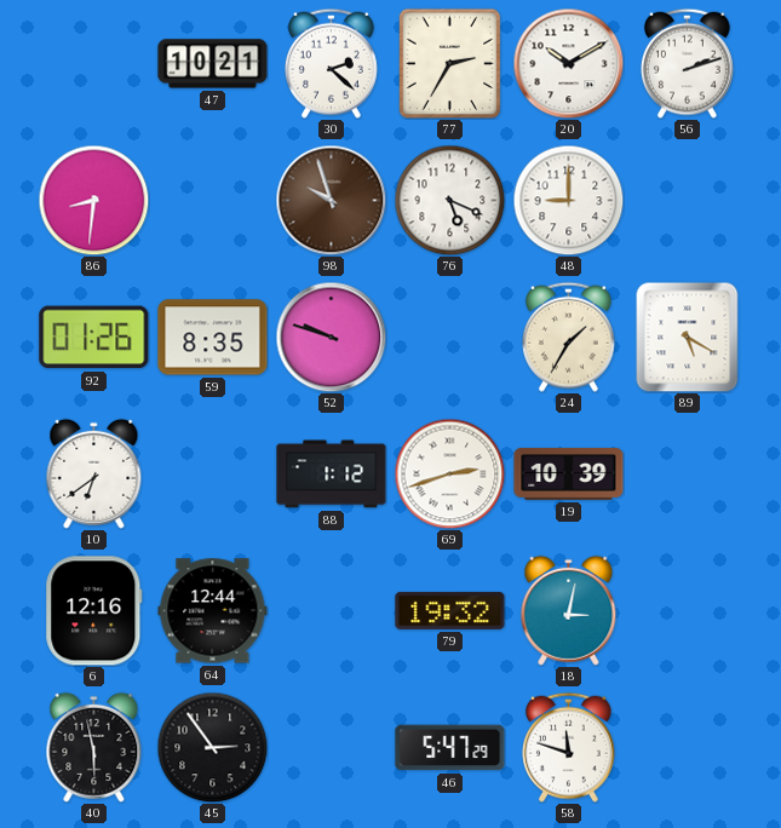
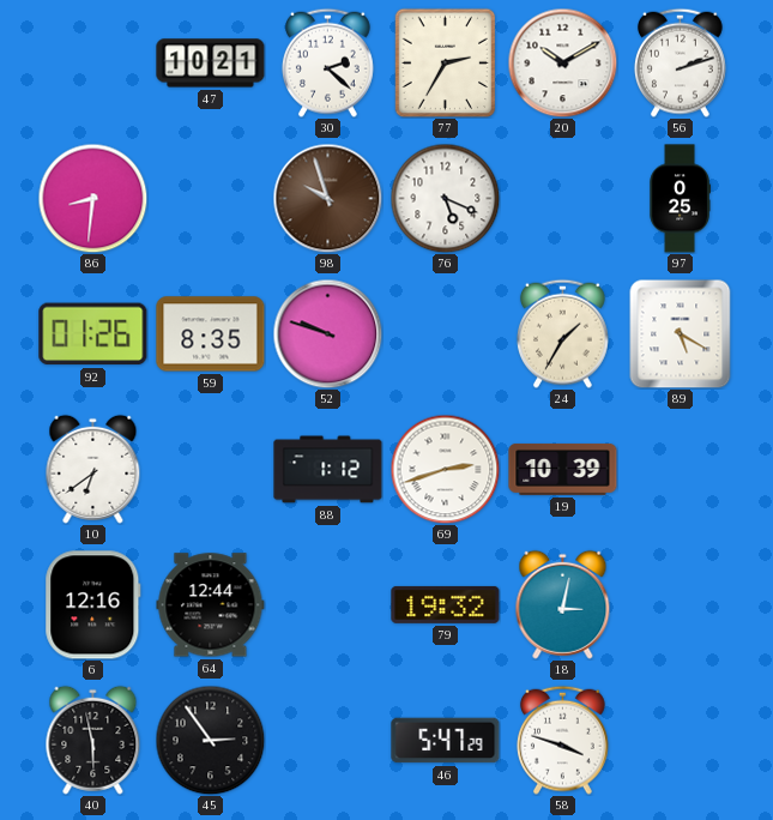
48: 9:00 -> none (568, 200)
97: none -> 0:25 (680, 199)
58: 11:48 -> 3:48 (562, 740)
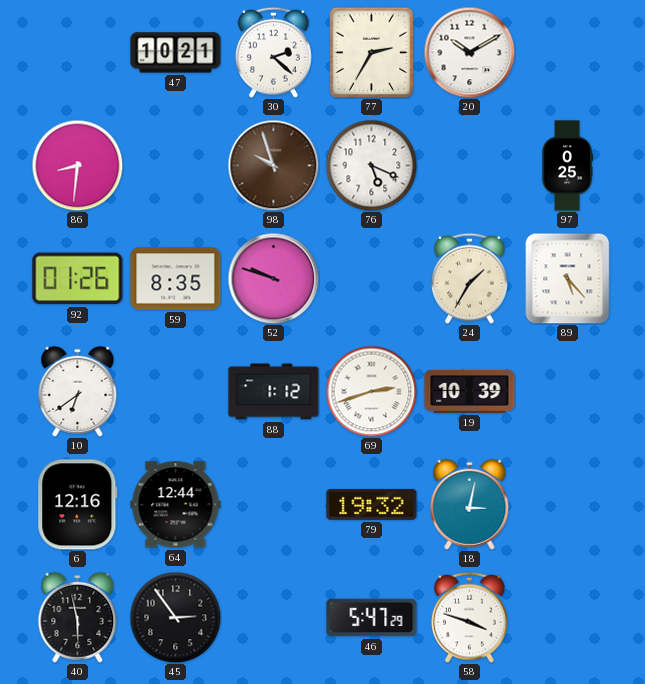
56: 2:12 -> none (680, 62)
89: 5:20 -> 5:23 (568, 278)
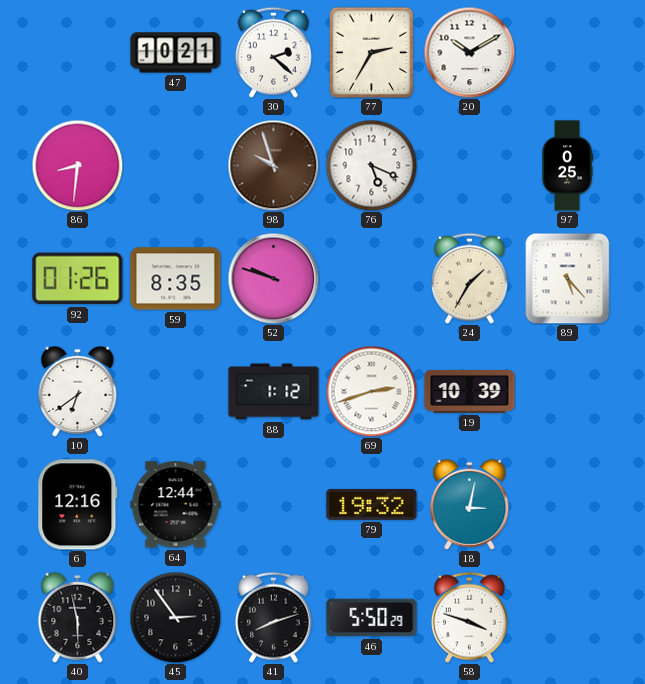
41: none -> 8:12 (273, 617)
46: 5:47 -> 5:50 (372, 618)
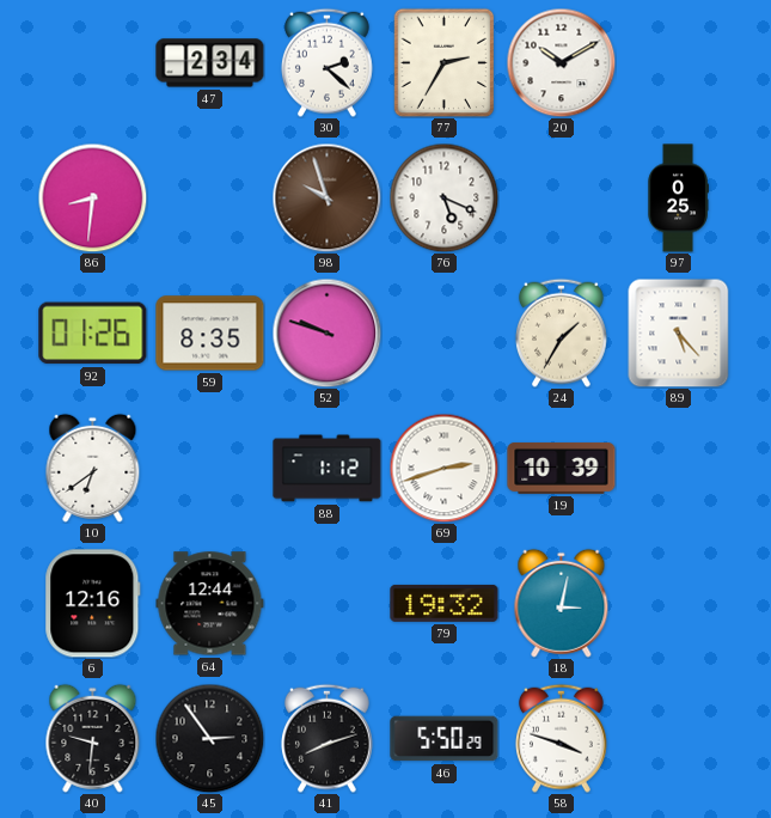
47: 10:21 -> 2:34 (210, 63)
40: 5:58 -> 9:31 (93, 738)
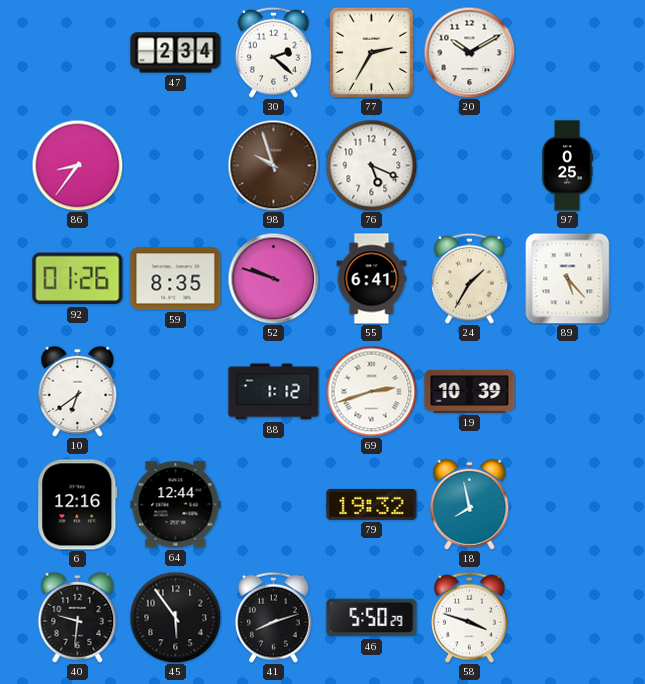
86: 8:31 -> 8:36 (77, 165)
55: none -> 6:41 (372, 279)
18: 3:02 -> 7:58 (470, 504)
45: 2:54 -> 5:54 (175, 617)
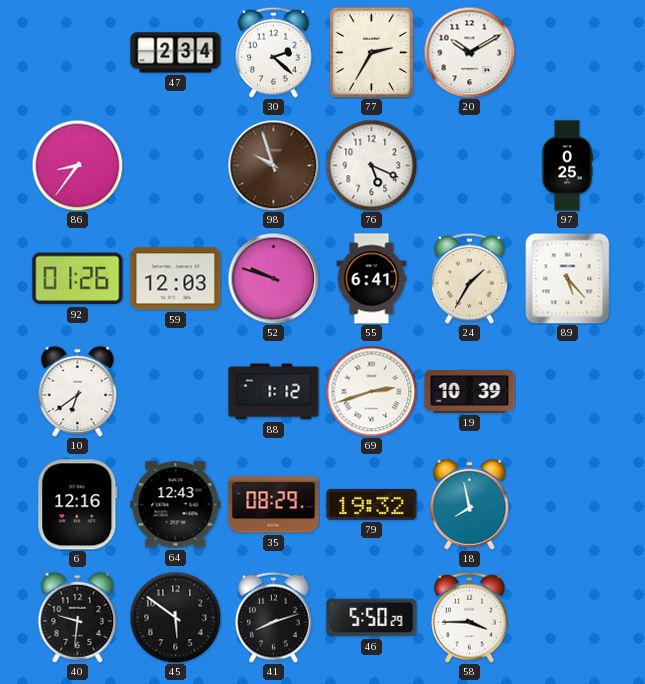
59: 8:35 -> 12:03 (176, 279)
64: 12:44 -> 12:43 (176, 505)
35: none -> 08:29 (274, 505)
45: 5:54 -> 5:51 (175, 617)
58: 3:48 -> 3:45 (469, 617)
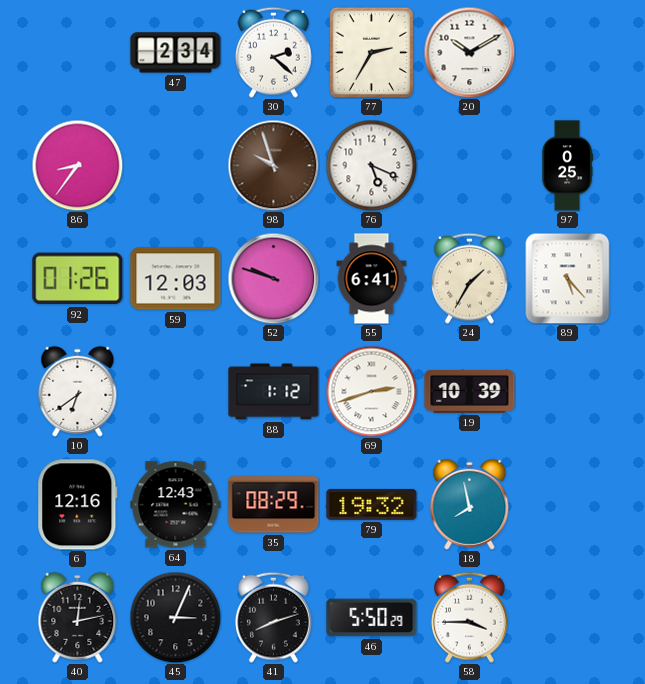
40: 9:31 -> 12:13 (78, 617)
45: 5:51 -> 3:04 (175, 617)
